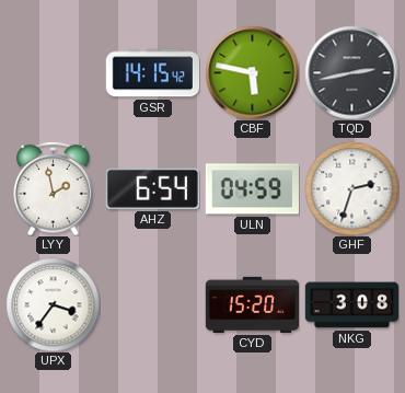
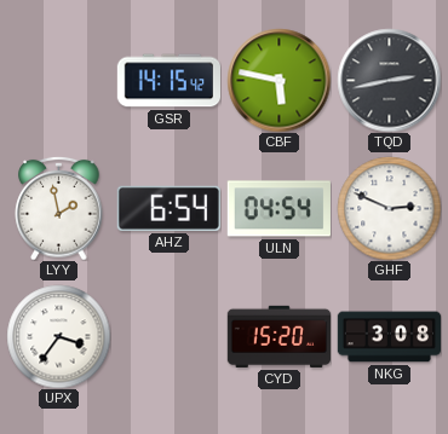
ULN: 04:59 -> 04:54 (278, 209)
GHF: 2:33 -> 2:49 (389, 208)
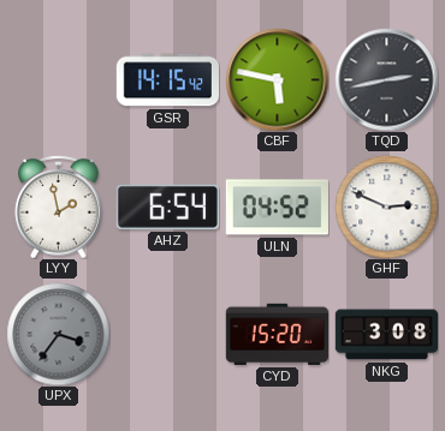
ULN: 04:54 -> 04:52 (277, 208)
UPX dial: white -> grey (58, 334)
